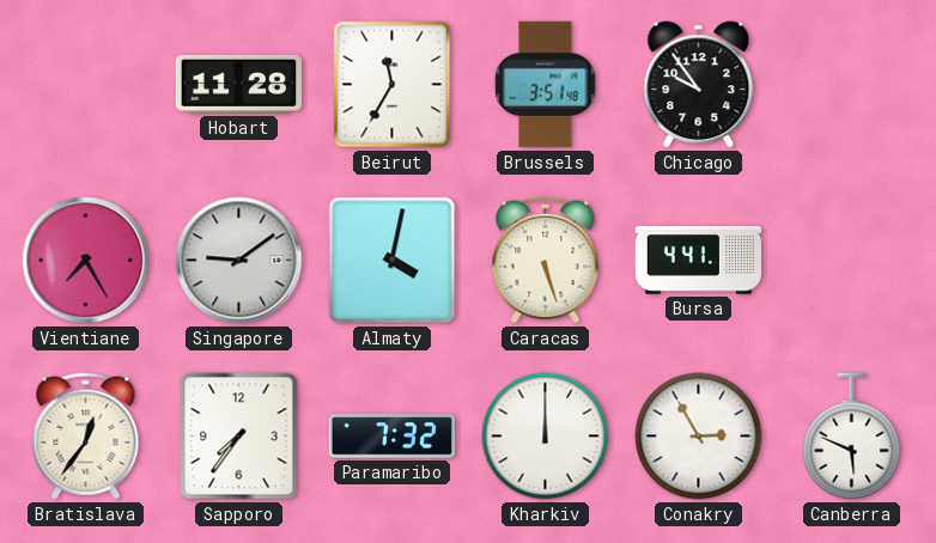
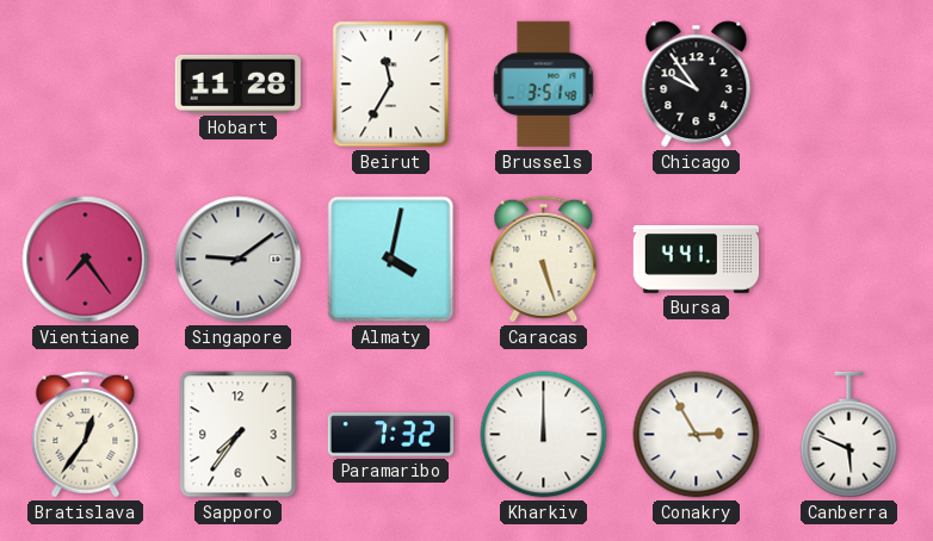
Vientiane: 7:25 -> 7:24 (86, 260)
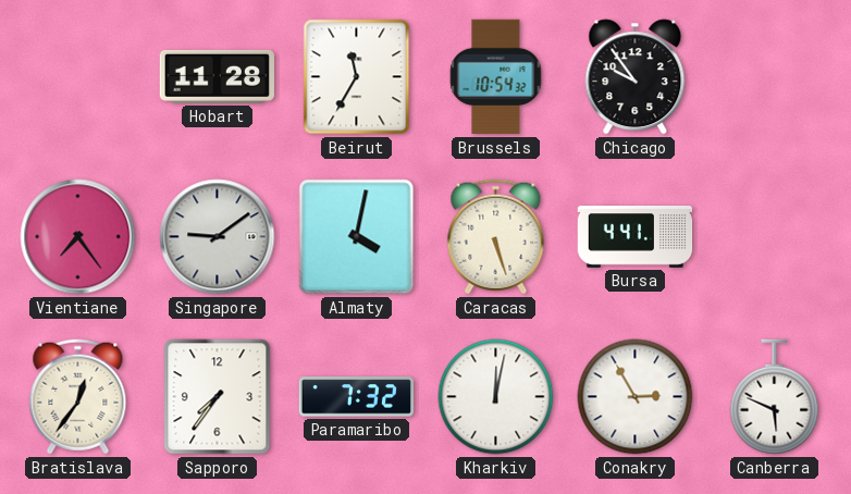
Brussels: 3:51 -> 10:54 (496, 77)
Kharkiv: 12:00 -> 12:02 (496, 397)
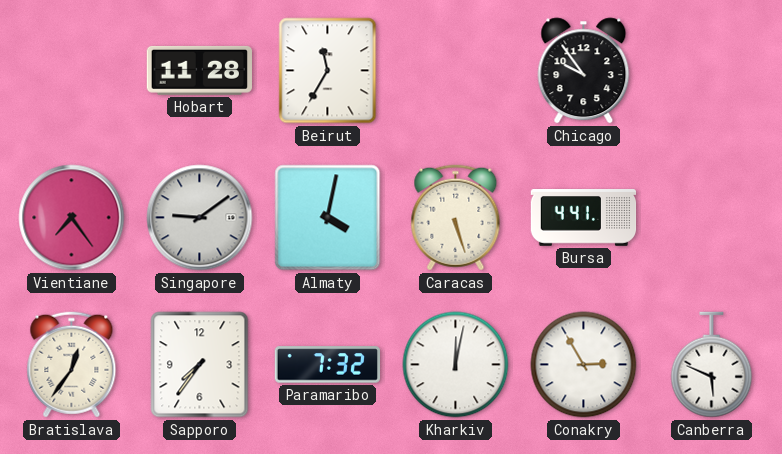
Brussels: 10:54 -> none (496, 77)
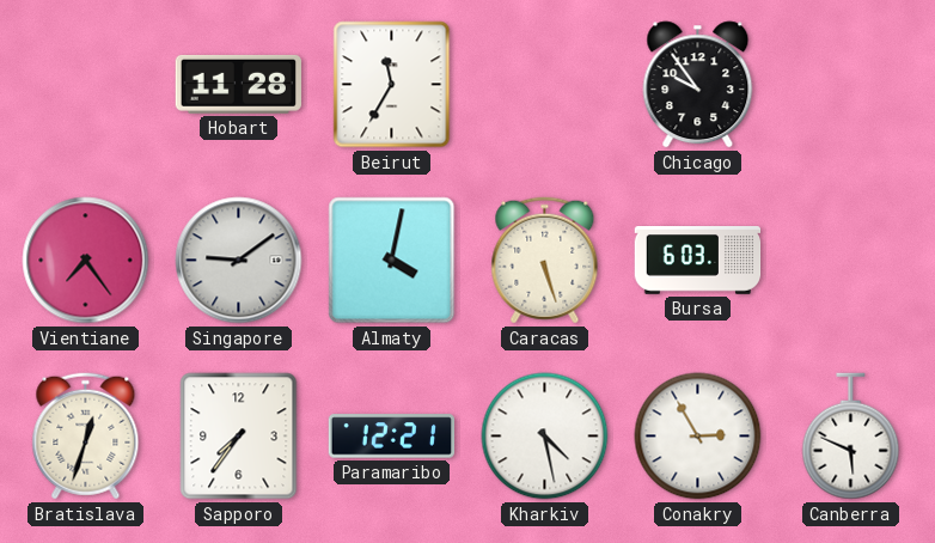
Bursa: 4:41 -> 6:03 (698, 261)
Bratislava: 12:36 -> 12:33 (86, 437)
Paramaribo: 7:32 -> 12:21 (391, 437)
Kharkiv: 12:02 -> 4:28 (545, 437)
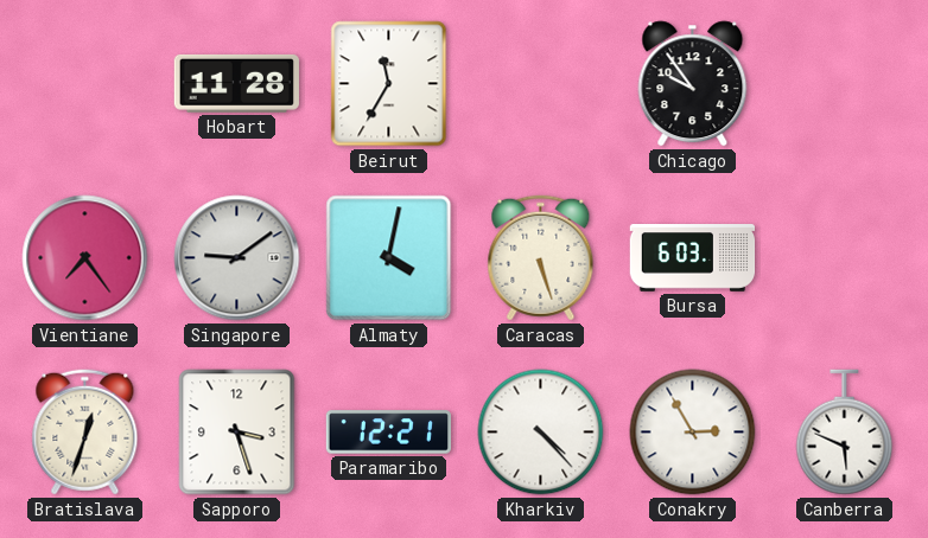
Sapporo: 7:36 -> 3:27 (237, 433)
Kharkiv: 4:28 -> 4:23 (541, 433)
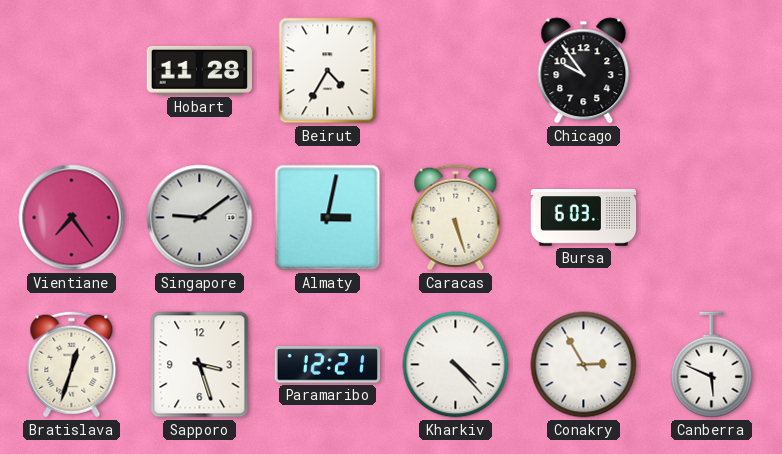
Beirut: 11:35 -> 4:35 (328, 71)
Almaty: 4:02 -> 3:02 (328, 218)
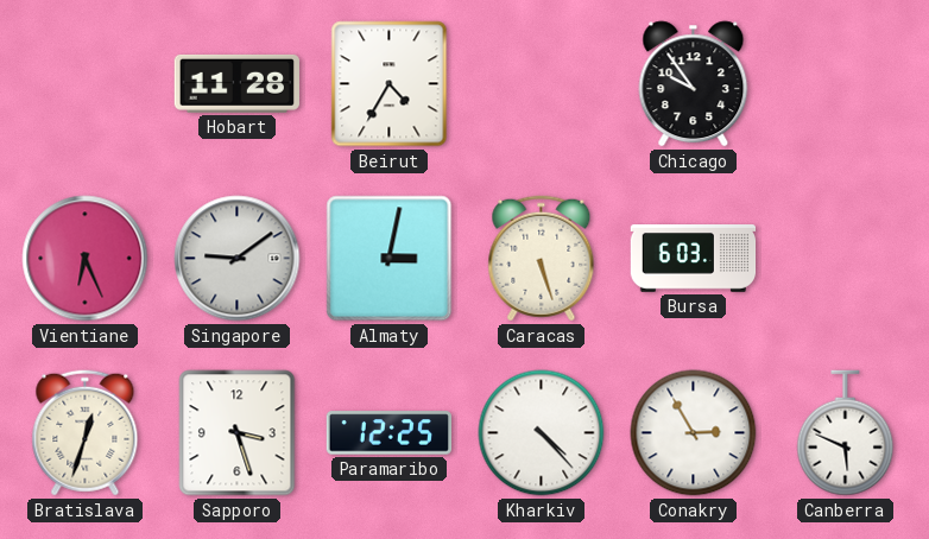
Vientiane: 7:24 -> 6:26 (86, 259)
Paramaribo: 12:21 -> 12:25 (388, 433)
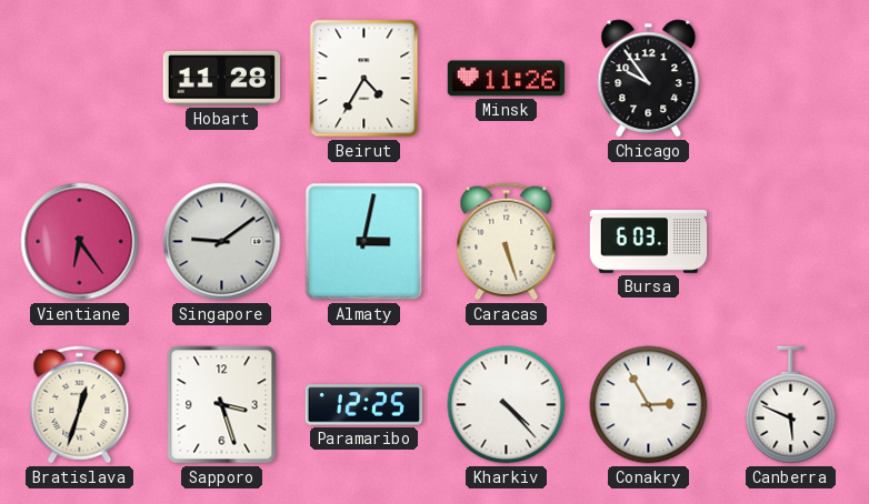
Minsk: none -> 11:26 (507, 79)
Vientiane: 6:26 -> 6:24 (80, 242)
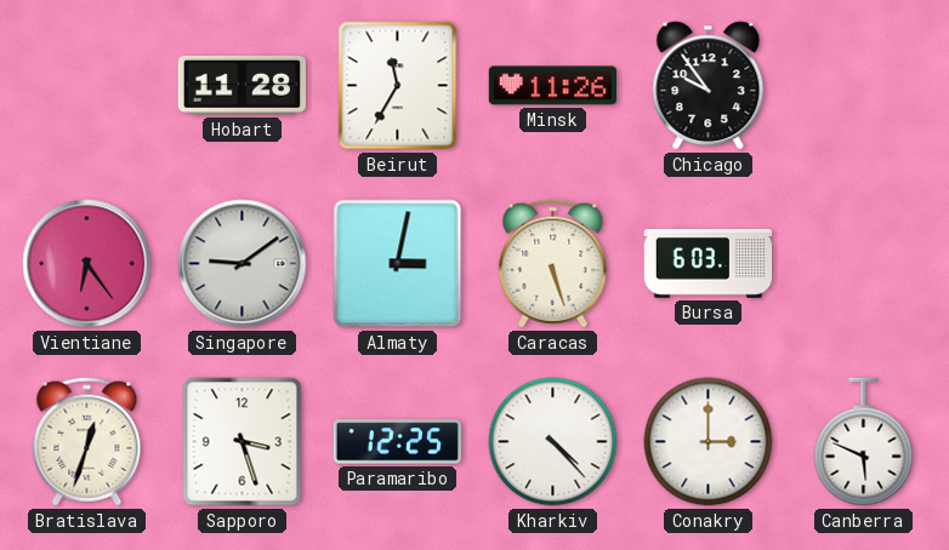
Beirut: 4:35 -> 11:35 (398, 86)
Conakry: 2:55 -> 3:00 (709, 442)
